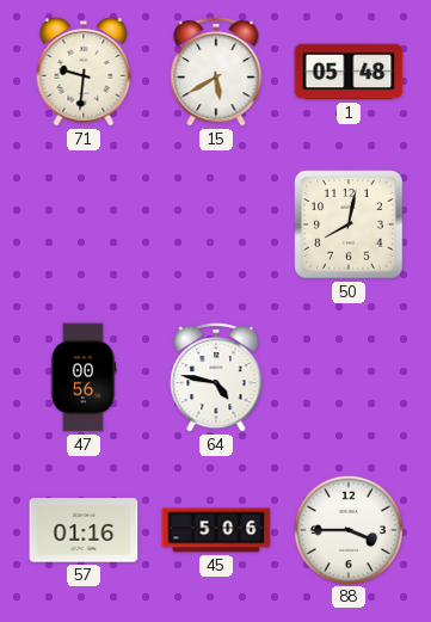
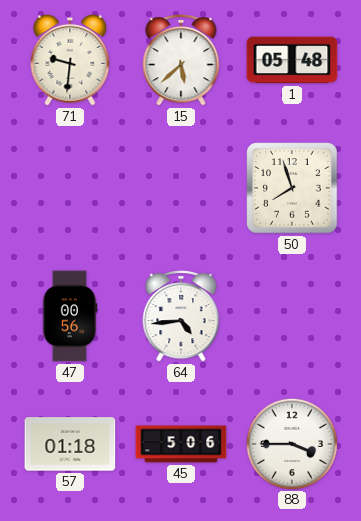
15: 5:40 -> 5:38 (181, 61)
50: 8:02 -> 7:57 (292, 188)
64: 4:47 -> 4:44 (181, 317)
57: 01:16 -> 01:18 (70, 444)
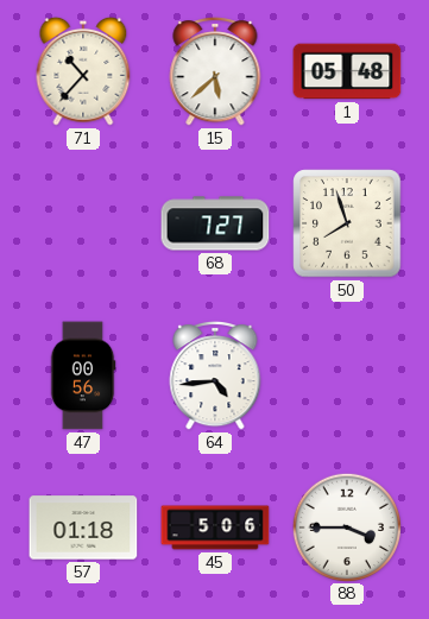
71: 9:31 -> 10:37 (83, 71)
68: none -> 7:27 (215, 223)
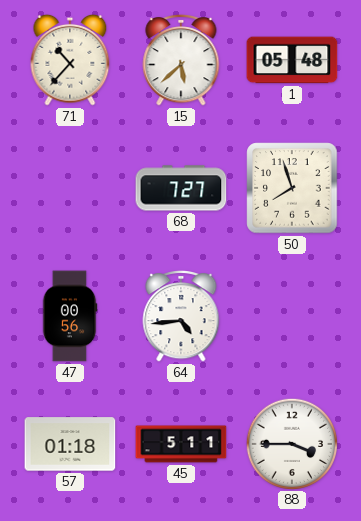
45: 5:06 -> 5:11 (181, 444)
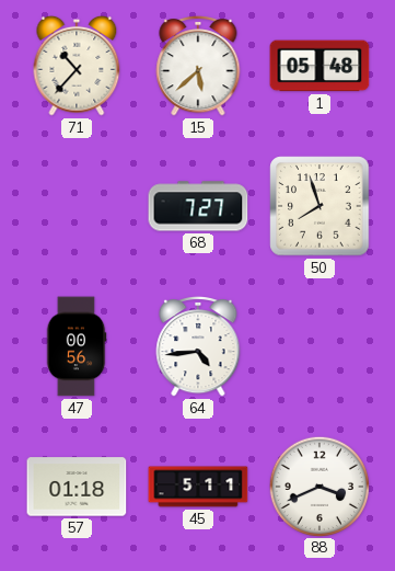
88: 3:45 -> 3:41 (318, 486)
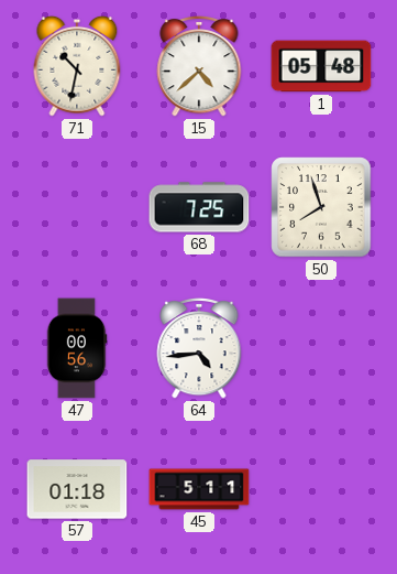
71: 10:37 -> 10:32 (77, 66)
15: 5:38 -> 4:38 (199, 67)
68: 7:27 -> 7:25 (199, 207)
88: 3:41 -> none (318, 486)
